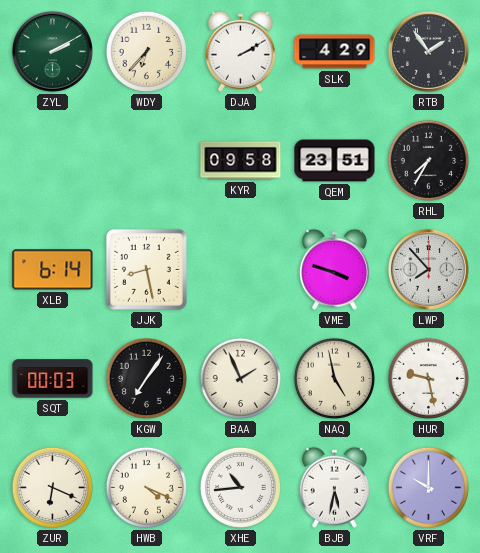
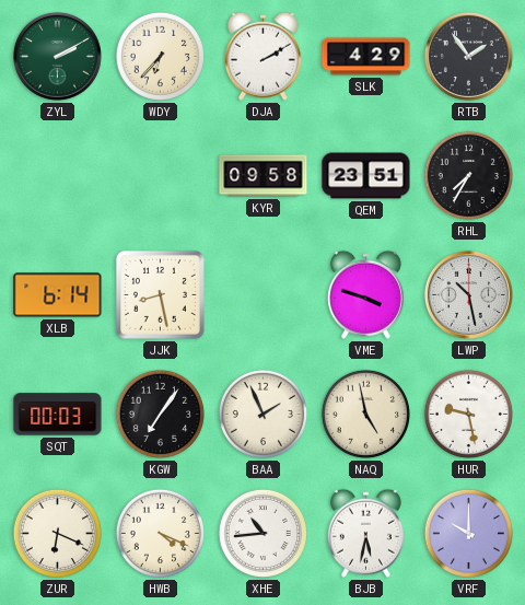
LWP: 7:53 -> 10:28 (468, 294)
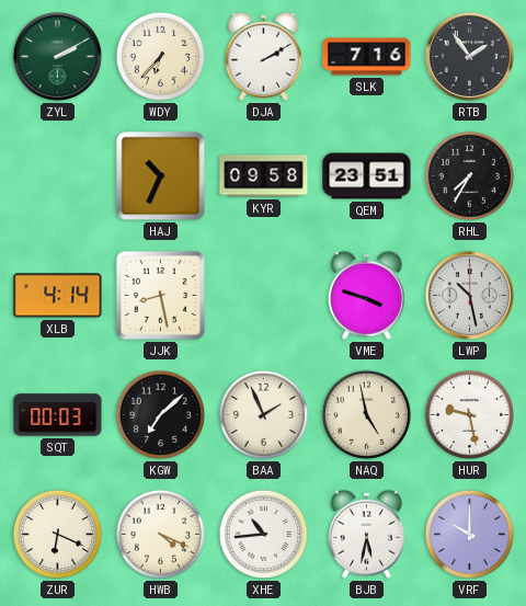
SLK: 4:29 -> 7:16 (367, 57)
HAJ: none -> 10:34 (161, 176)
XLB: 6:14 -> 4:14 (58, 296)
KGW: 7:06 -> 7:08 (160, 414)
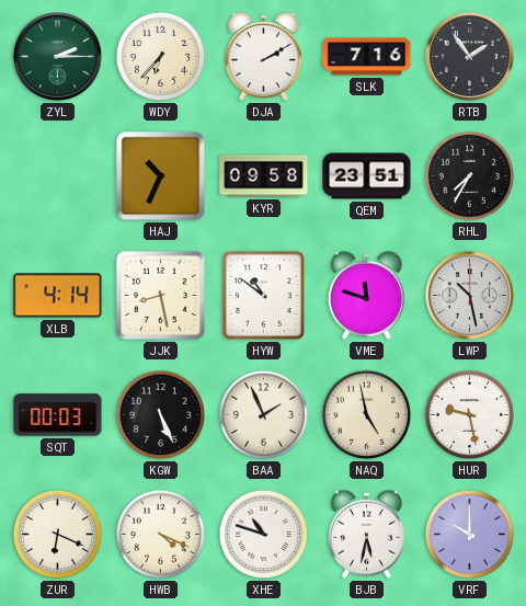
ZYL: 2:10 -> 2:15 (57, 56)
HYW: none -> 10:51 (263, 295)
VME: 3:48 -> 11:48 (366, 295)
KGW: 7:08 -> 5:26 (160, 414)
XHE: 10:44 -> 10:48 (263, 534)
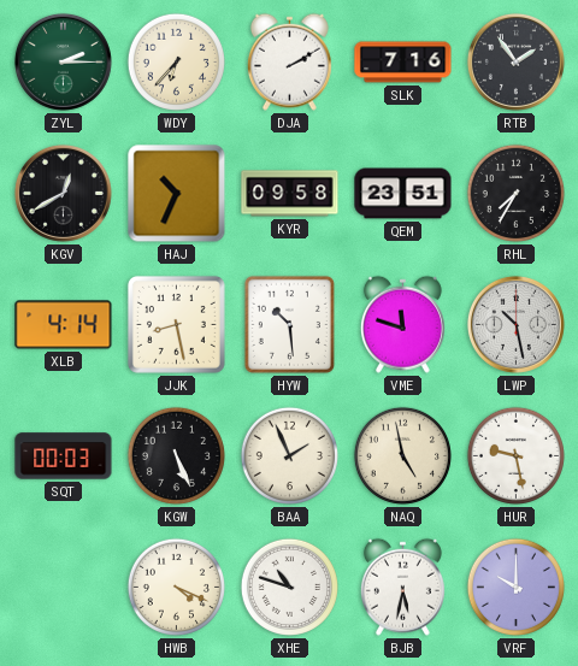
KGV: none -> 12:40 (63, 193)
HYW: 10:51 -> 10:29 (289, 324)
ZUR: 6:19 -> none (57, 534)
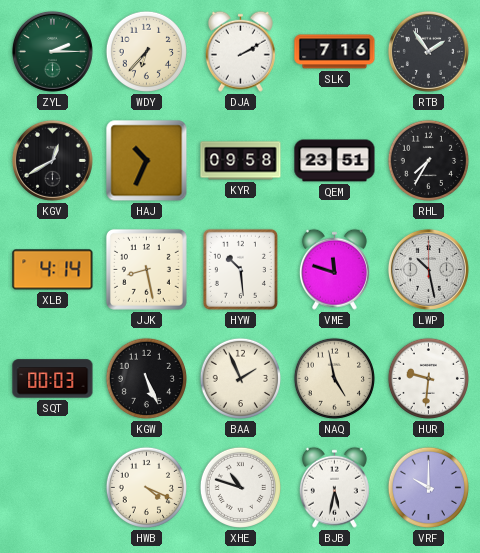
HUR: 9:28 -> 9:31 (428, 378)
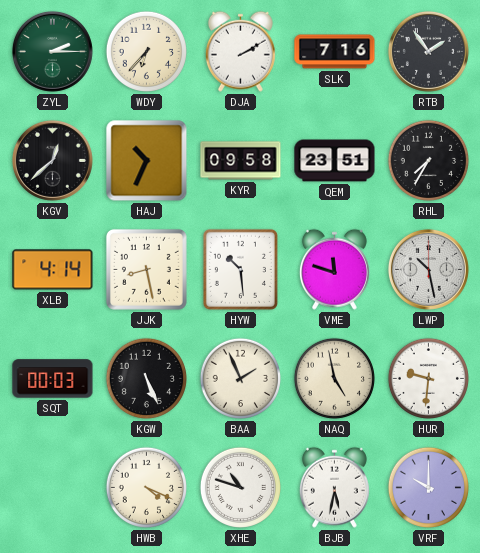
KGV: 12:40 -> 12:38 (52, 160)
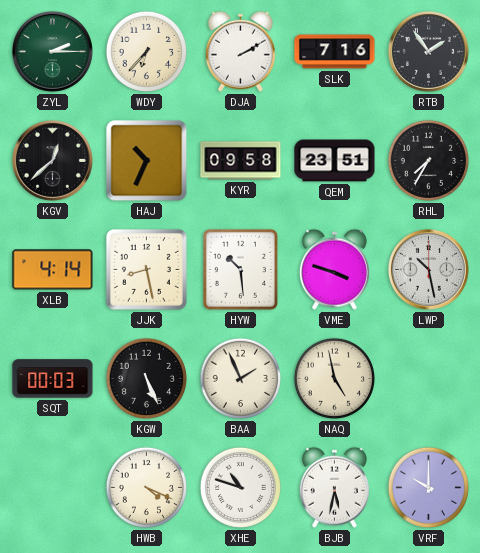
VME: 11:48 -> 3:48 (334, 269)
HUR: 9:31 -> none (428, 378)
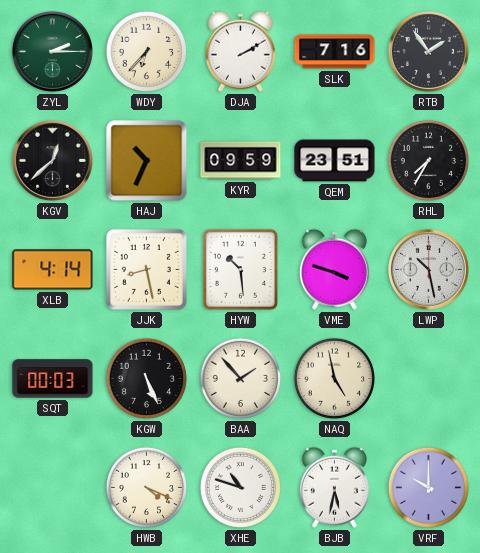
KYR: 09:58 -> 09:59 (241, 161)
BAA: 1:56 -> 1:53 (240, 378)
